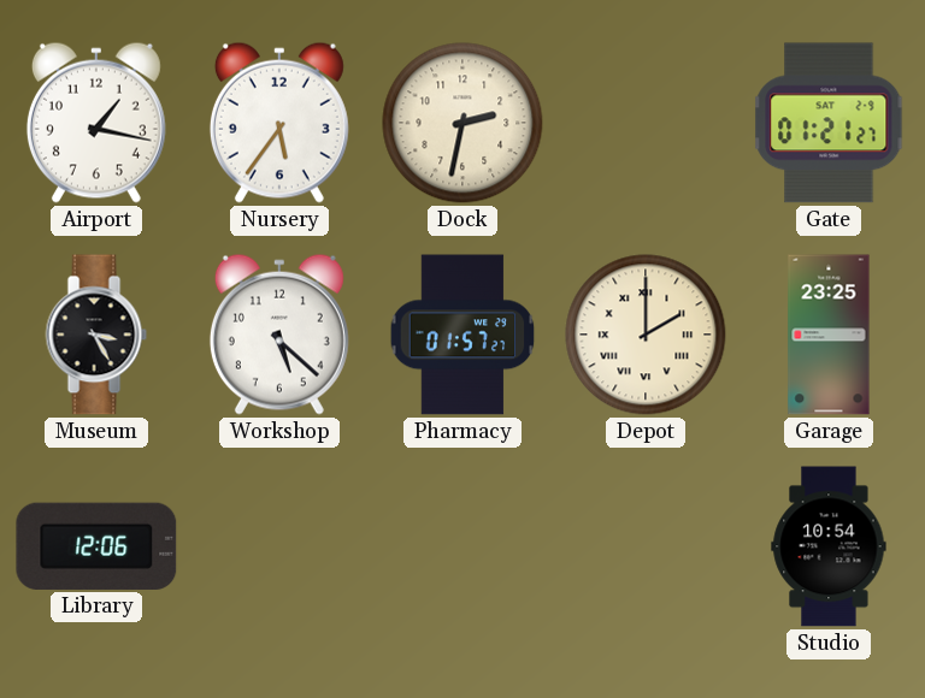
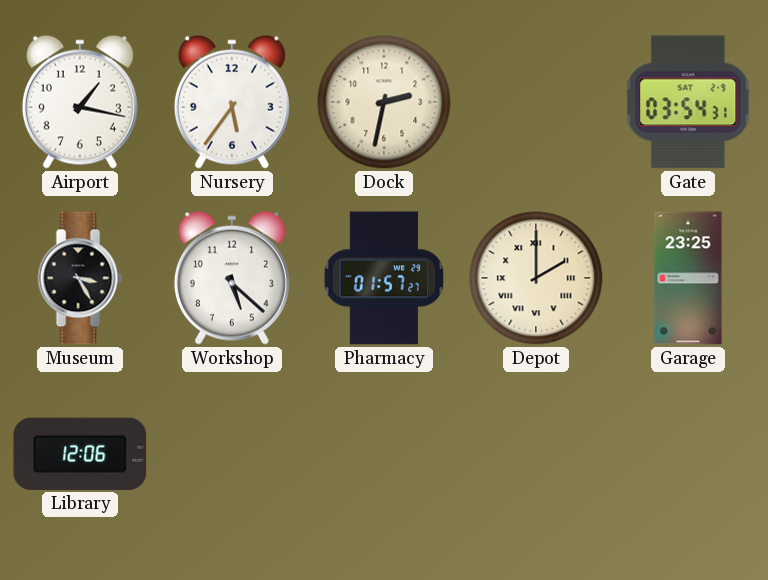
Gate: 01:21 -> 03:54 (688, 102)
Studio: 10:54 -> none (829, 546)
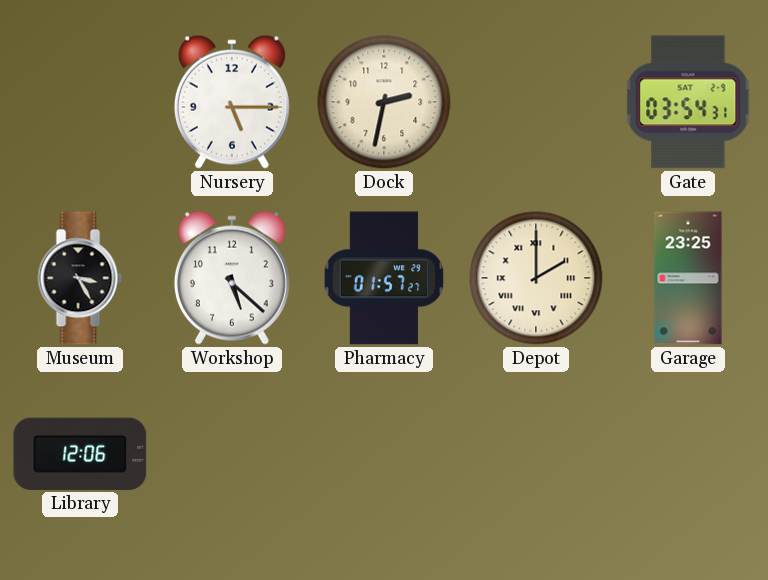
Airport: 1:17 -> none (80, 102)
Nursery: 5:36 -> 5:15 (232, 102)
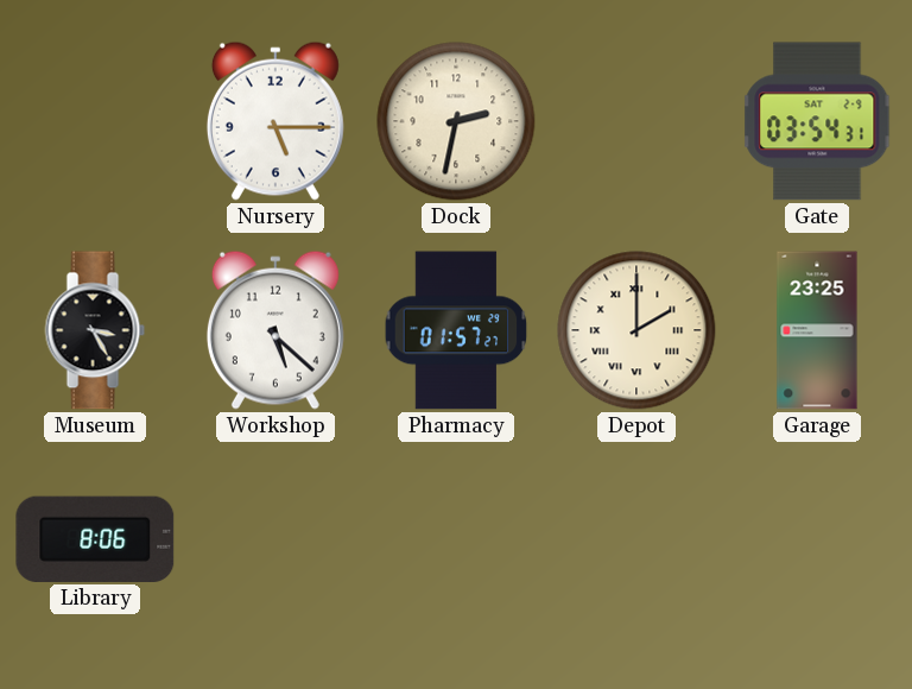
Library: 12:06 -> 8:06 (95, 539)
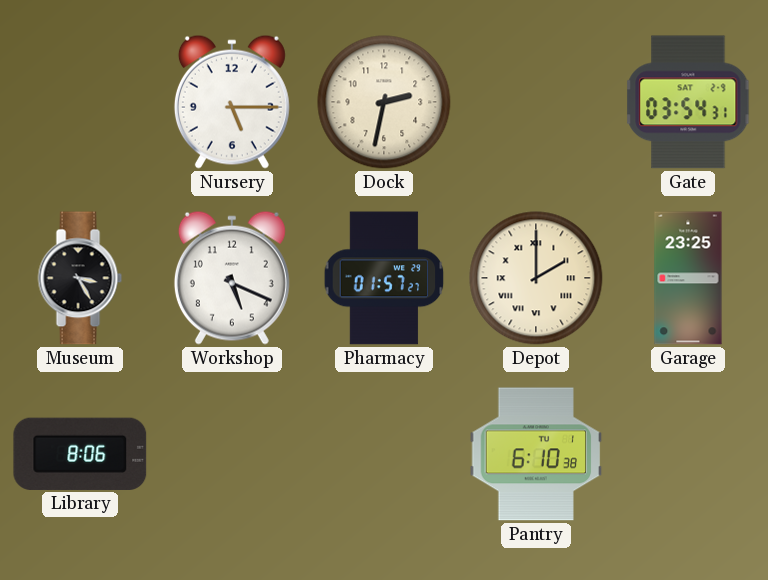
Workshop: 5:22 -> 5:19 (232, 278)
Pantry: none -> 6:10 (536, 454)
